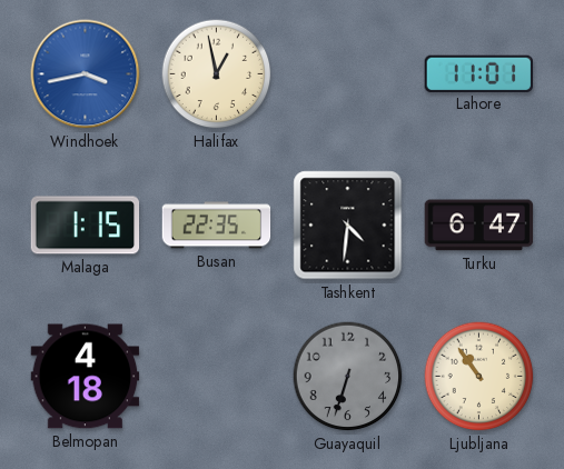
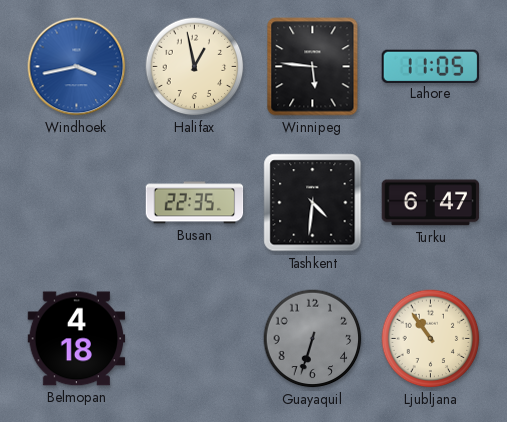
Winnipeg: none -> 5:46 (313, 67)
Lahore: 11:01 -> 11:05 (430, 66)
Malaga: 1:15 -> none (86, 226)
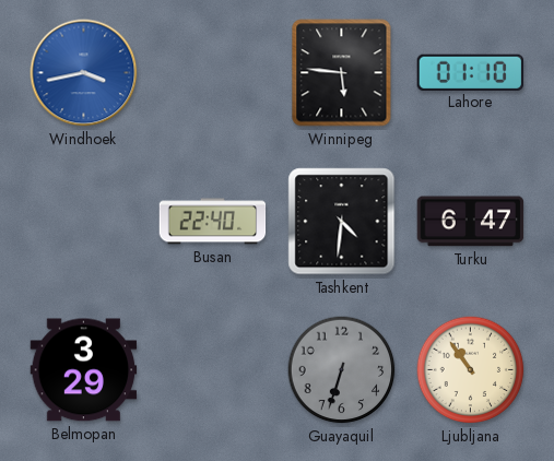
Halifax: 12:58 -> none (195, 67)
Lahore: 11:05 -> 01:10 (470, 72)
Busan: 22:35 -> 22:40 (213, 222)
Belmopan: 4:18 -> 3:29 (84, 370)
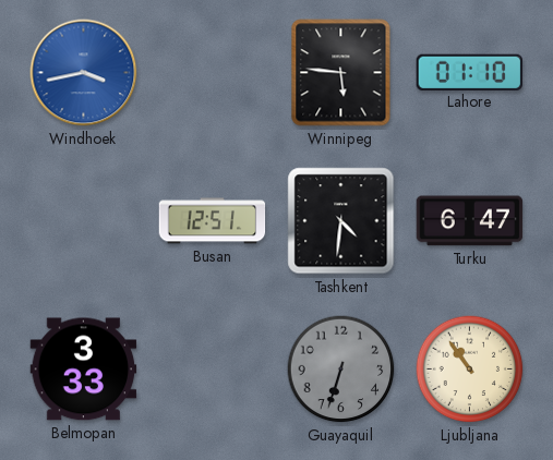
Busan: 22:40 -> 12:51 (213, 221)
Belmopan: 3:29 -> 3:33 (84, 370)
